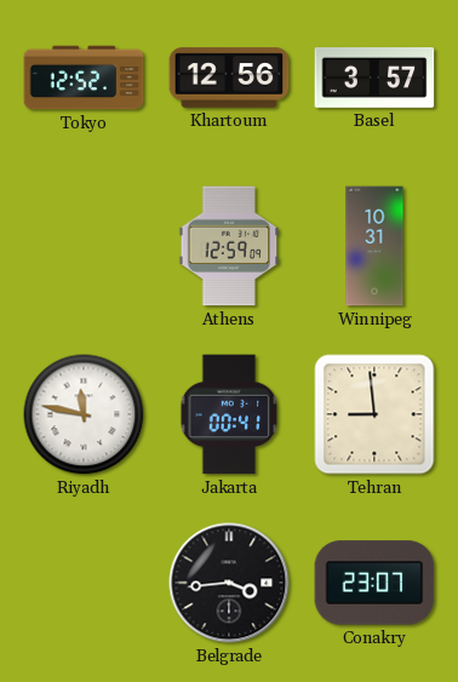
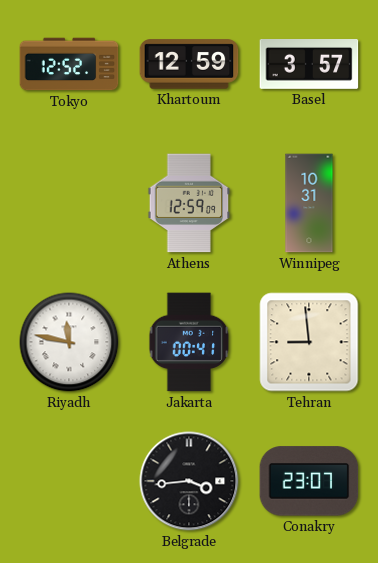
Khartoum: 12:56 -> 12:59 (189, 64)
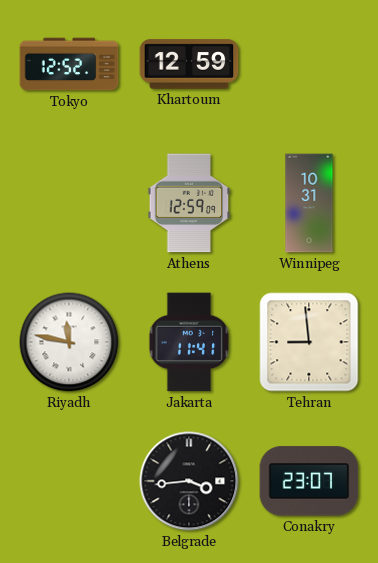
Basel: 3:57 -> none (309, 65)
Jakarta: 00:41 -> 11:41 (189, 342)
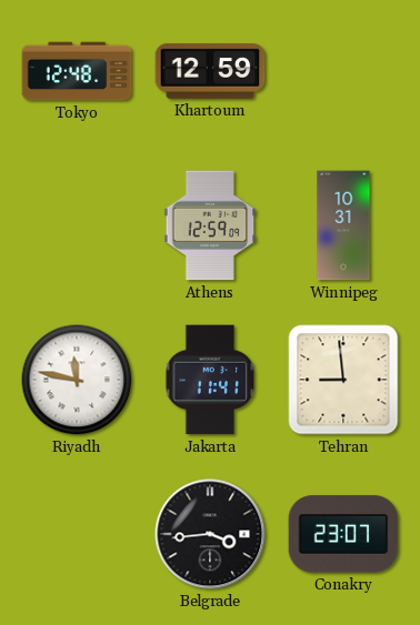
Tokyo: 12:52 -> 12:48 (77, 71)
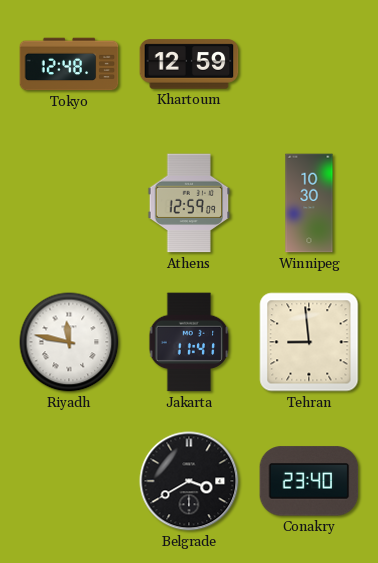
Winnipeg: 10:31 -> 10:30 (309, 203)
Belgrade: 3:44 -> 3:40 (189, 481)
Conakry: 23:07 -> 23:40 (309, 481)
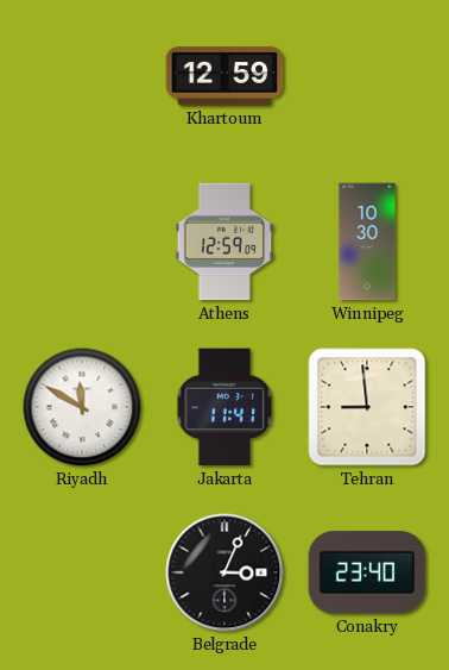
Tokyo: 12:48 -> none (69, 64)
Riyadh: 11:47 -> 11:50 (82, 407)
Belgrade: 3:40 -> 3:04 (224, 572)
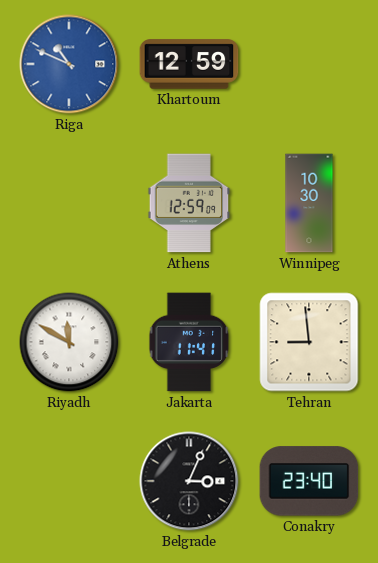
Riga: none -> 10:49 (69, 64)
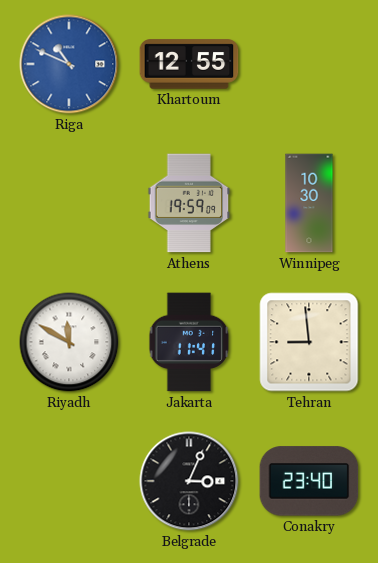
Khartoum: 12:59 -> 12:55 (189, 64)
Athens: 12:59 -> 19:59 (189, 203)
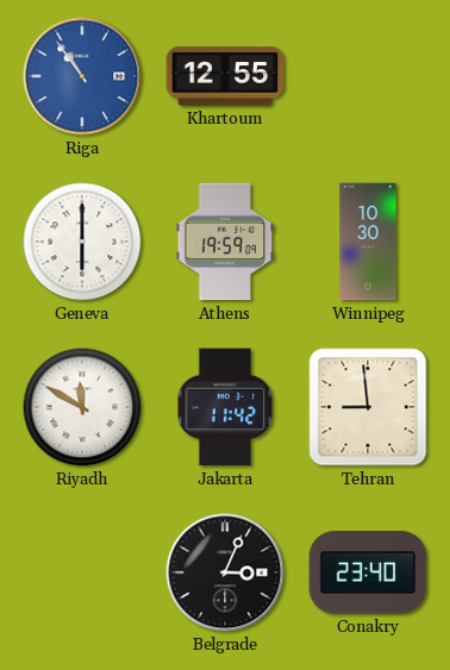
Riga: 10:49 -> 10:54 (82, 76)
Geneva: none -> 6:00 (82, 242)
Jakarta: 11:41 -> 11:42 (225, 407)
